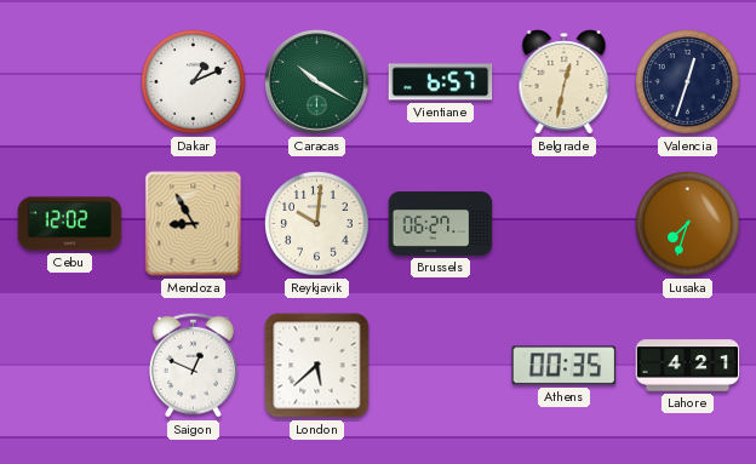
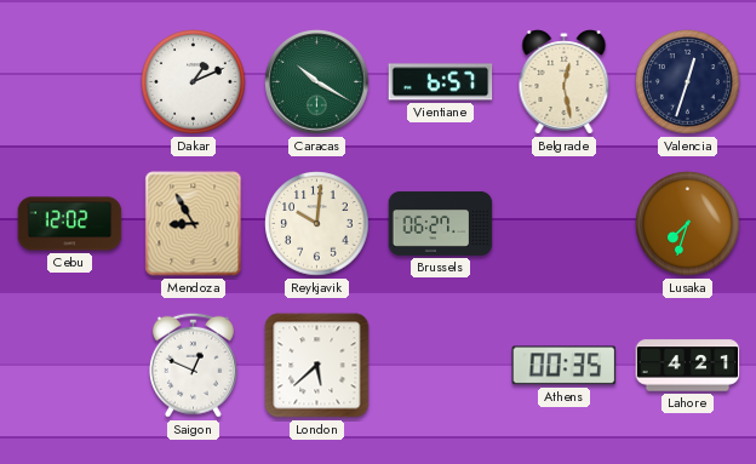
Belgrade: 12:32 -> 12:28 (565, 82)
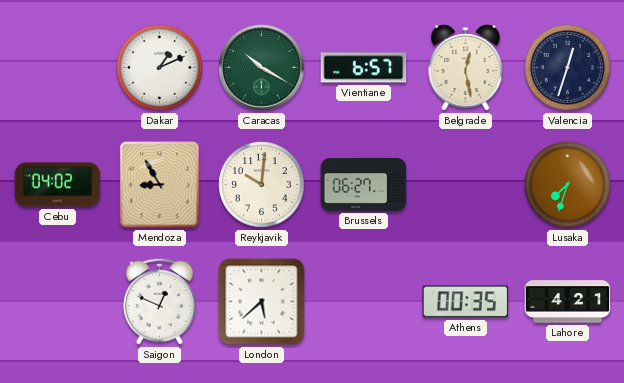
Cebu: 12:02 -> 04:02 (58, 185)
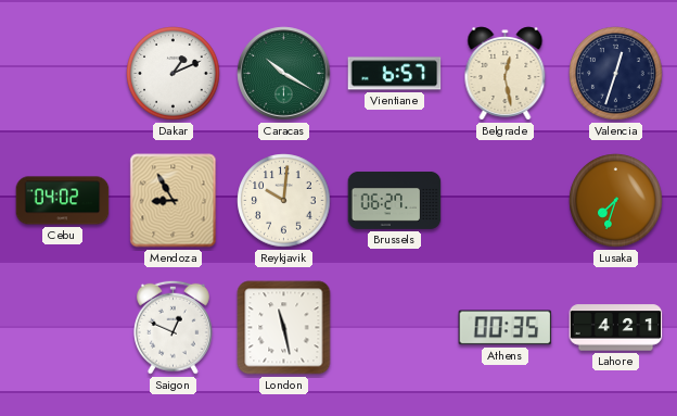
London: 5:38 -> 11:28 (284, 328)
